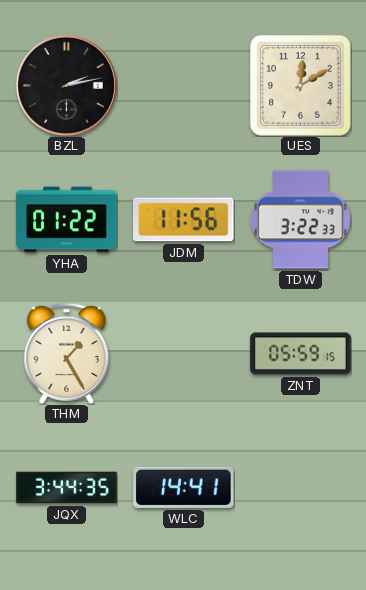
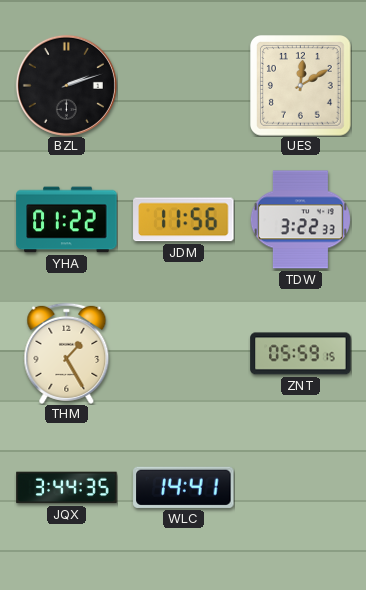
BZL: 2:13 -> 2:12 (66, 85)
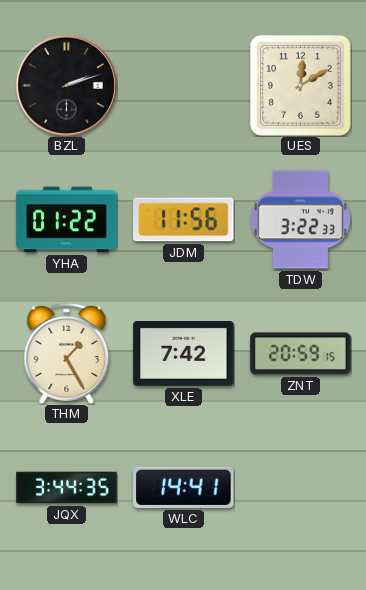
XLE: none -> 7:42 (184, 354)
ZNT: 05:59 -> 20:59 (301, 354)
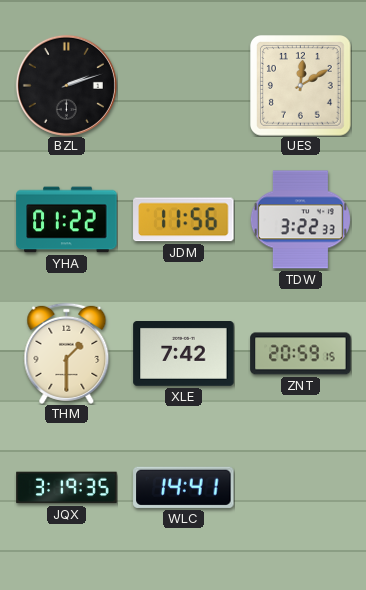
THM: 1:25 -> 1:30 (67, 353)
JQX: 3:44 -> 3:19 (67, 488)
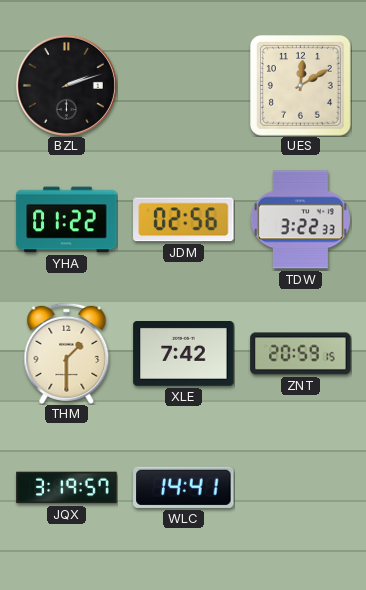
JDM: 11:56 -> 02:56 (184, 220)
JQX: 3:19:35 -> 3:19:57 (67, 488)
